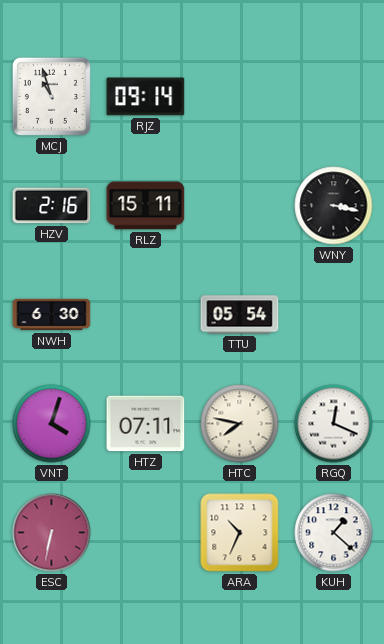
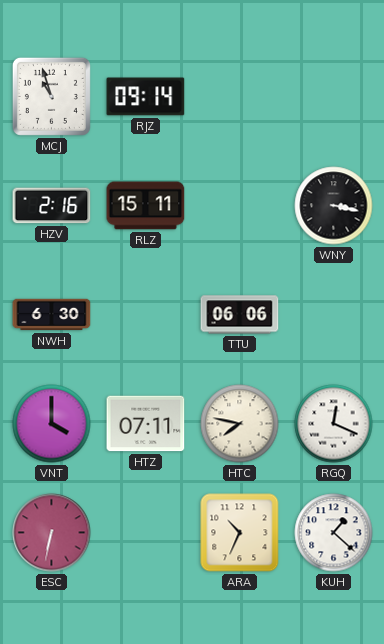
TTU: 05:54 -> 06:06 (240, 315)
VNT: 4:03 -> 4:00 (52, 424)
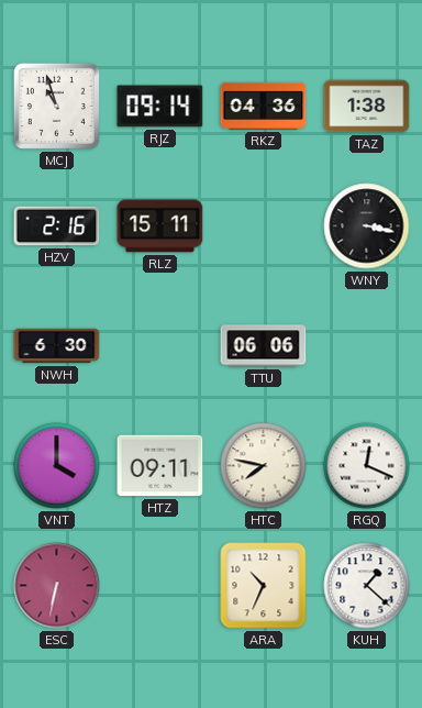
RKZ: none -> 04:36 (264, 106)
TAZ: none -> 1:38 (367, 107)
HTZ: 07:11 -> 09:11 (160, 466)
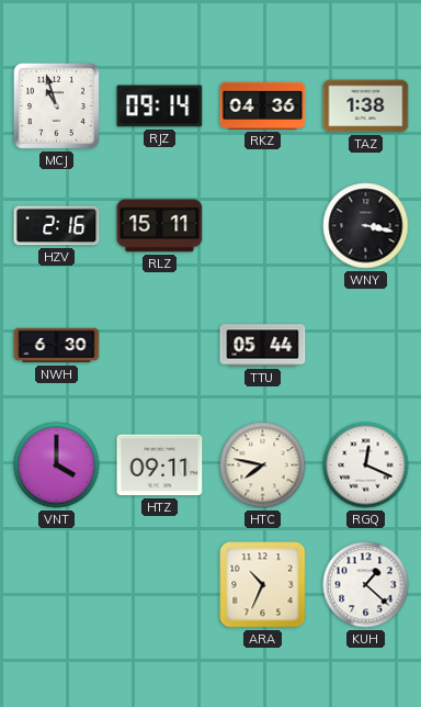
TTU: 06:06 -> 05:44 (263, 346)
ESC: 6:32 -> none (57, 586)
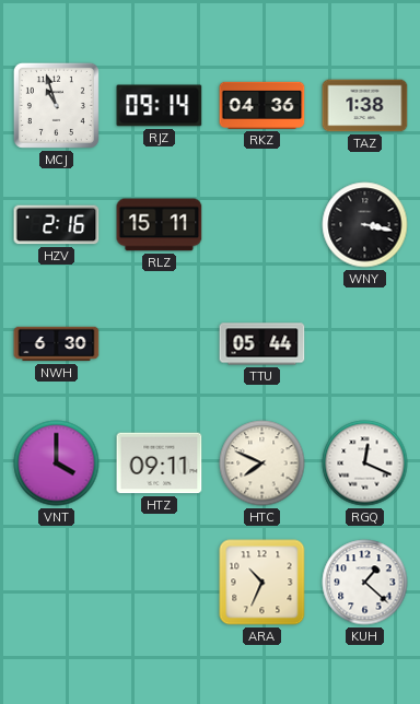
HTC: 7:47 -> 7:49 (262, 464)
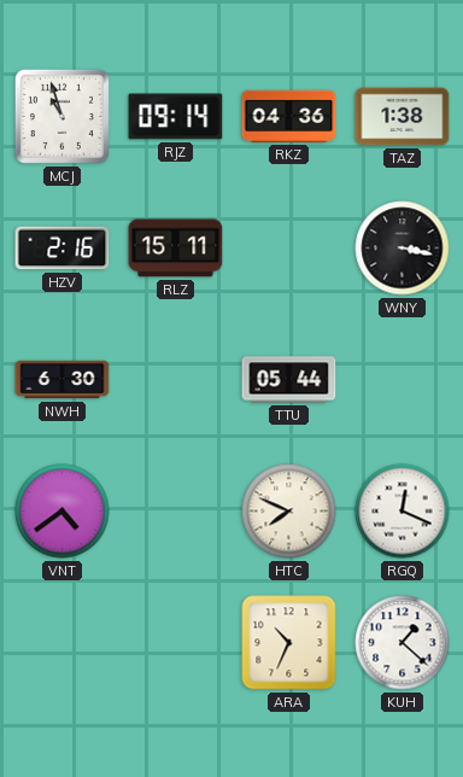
VNT: 4:00 -> 4:39 (63, 512)
HTZ: 09:11 -> none (160, 464)
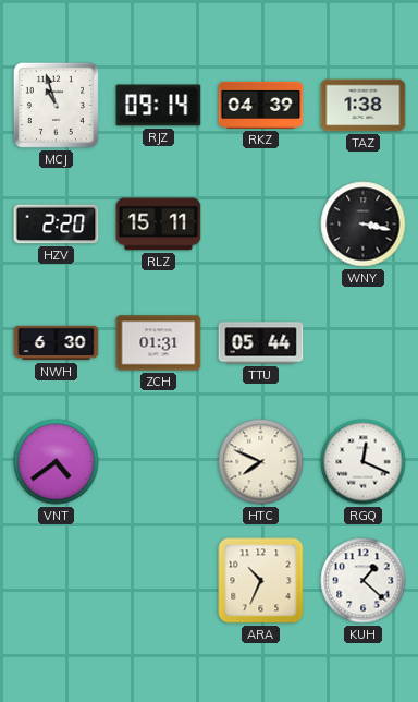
RKZ: 04:36 -> 04:39 (261, 105)
HZV: 2:16 -> 2:20 (57, 225)
ZCH: none -> 01:31 (159, 343)
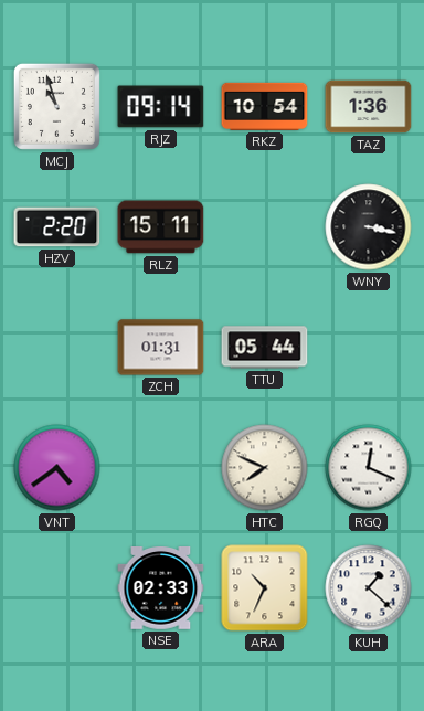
RKZ: 04:39 -> 10:54 (265, 106)
TAZ: 1:38 -> 1:36 (369, 107)
NWH: 6:30 -> none (57, 343)
NSE: none -> 02:33 (161, 588)
